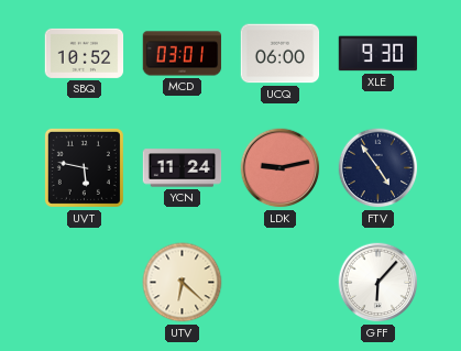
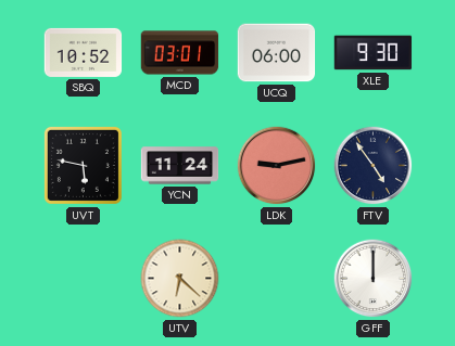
GFF: 6:07 -> 12:00 (374, 279)
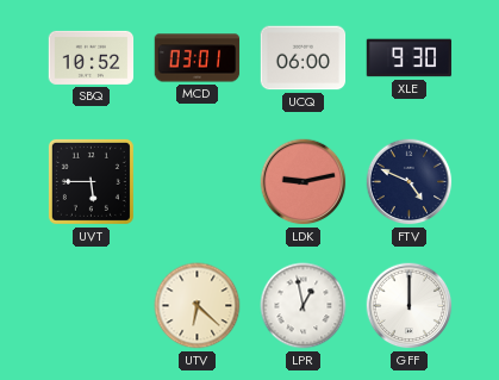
UVT: 5:47 -> 5:45 (91, 181)
YCN: 11:24 -> none (180, 166)
FTV: 4:54 -> 4:49 (410, 182)
LPR: none -> 12:58 (304, 306)
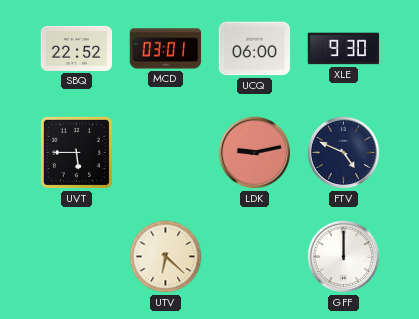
SBQ: 10:52 -> 22:52 (77, 48)
LPR: 12:58 -> none (304, 306)
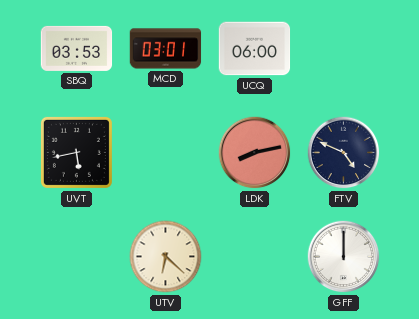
SBQ: 22:52 -> 03:53 (77, 48)
XLE: 9:30 -> none (344, 49)
UVT: 5:45 -> 5:43 (76, 152)
LDK: 9:13 -> 8:13 (255, 153)
